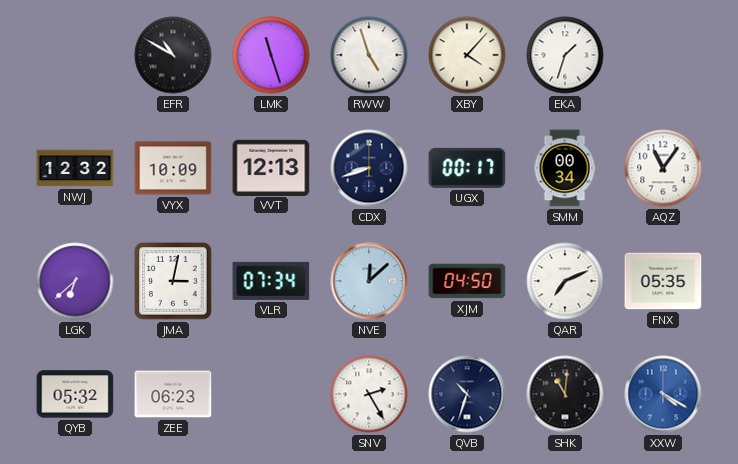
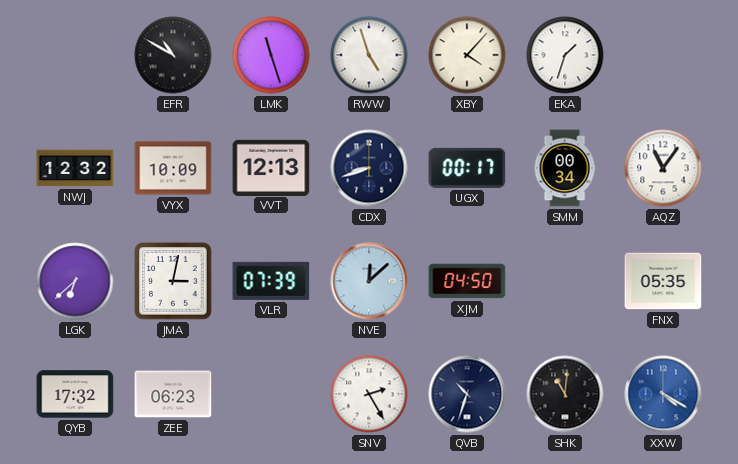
VLR: 07:34 -> 07:39 (271, 281)
QAR: 7:11 -> none (565, 281)
QYB: 05:32 -> 17:32 (75, 394)
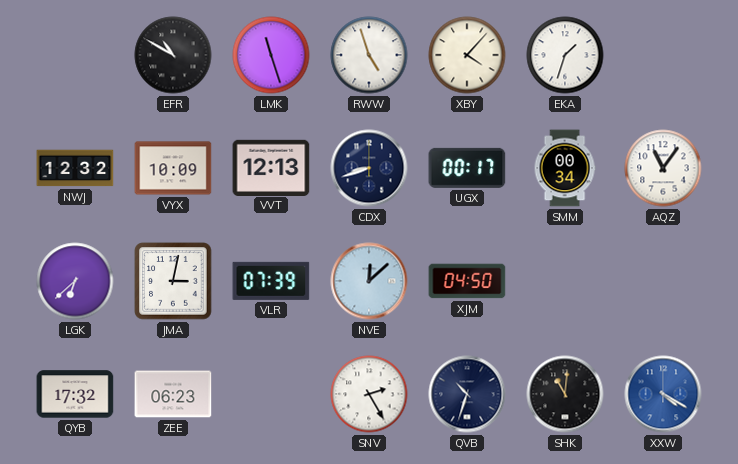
FNX: 05:35 -> none (663, 281)
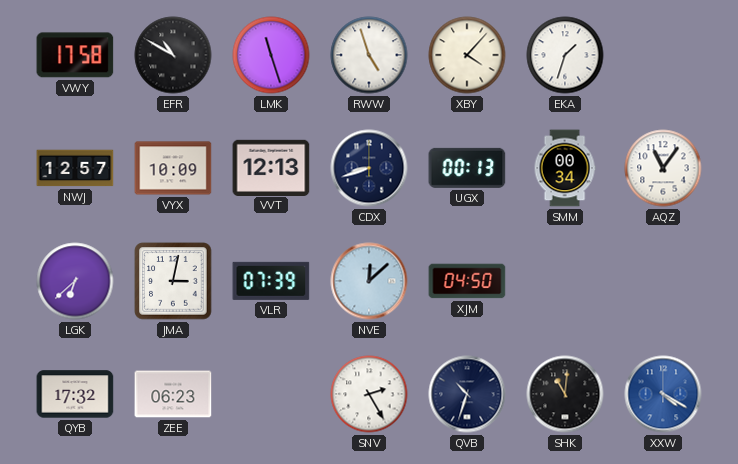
VWY: none -> 17:58 (75, 55)
NWJ: 12:32 -> 12:57 (75, 168)
UGX: 00:17 -> 00:13 (467, 168)
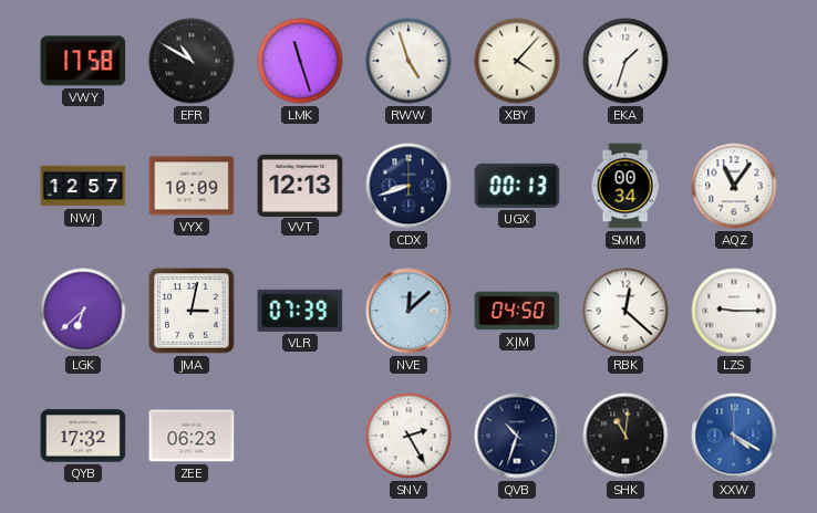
RBK: none -> 12:22 (625, 311)
LZS: none -> 9:15 (734, 311)
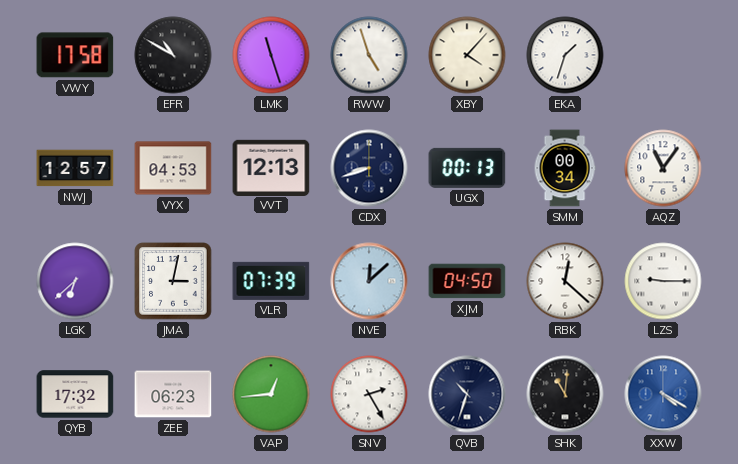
VYX: 10:09 -> 04:53 (173, 168)
VAP: none -> 12:44 (271, 394)
